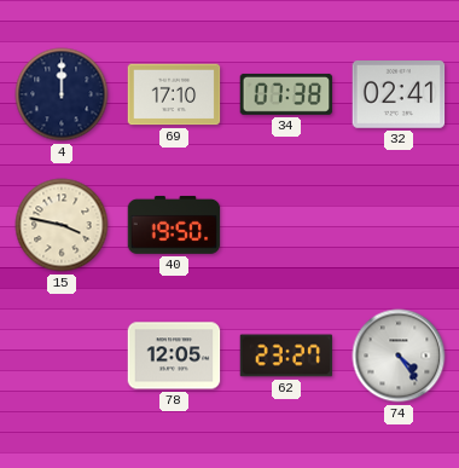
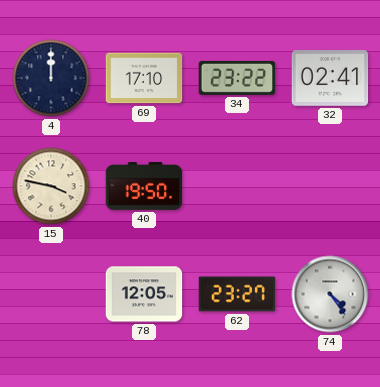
34: 07:38 -> 23:22 (237, 78)
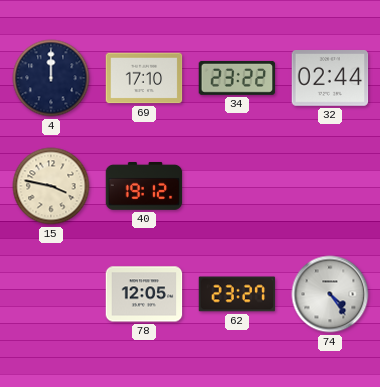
32: 02:41 -> 02:44 (330, 79)
40: 19:50 -> 19:12 (144, 186)
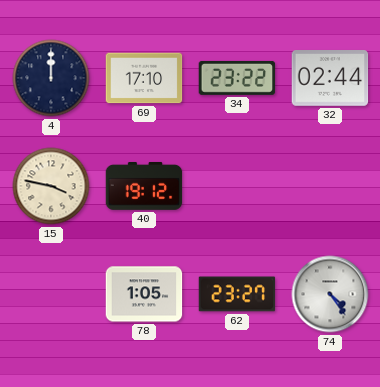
78: 12:05 -> 1:05 (144, 294)
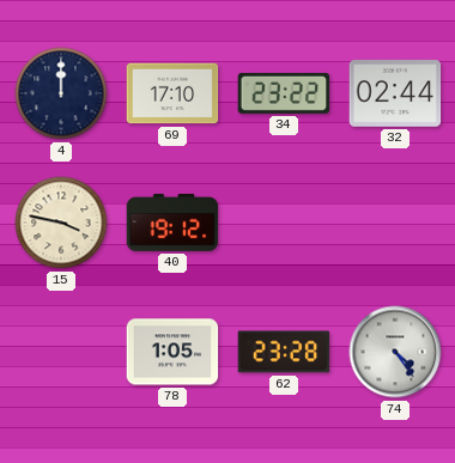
62: 23:27 -> 23:28 (284, 352)
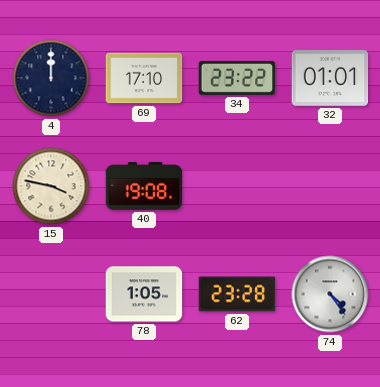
32: 02:44 -> 01:01 (330, 79)
40: 19:12 -> 19:08 (144, 186)
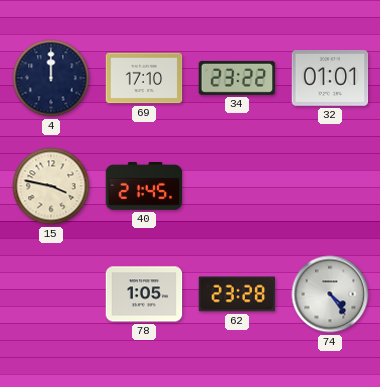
40: 19:08 -> 21:45 (144, 186)
